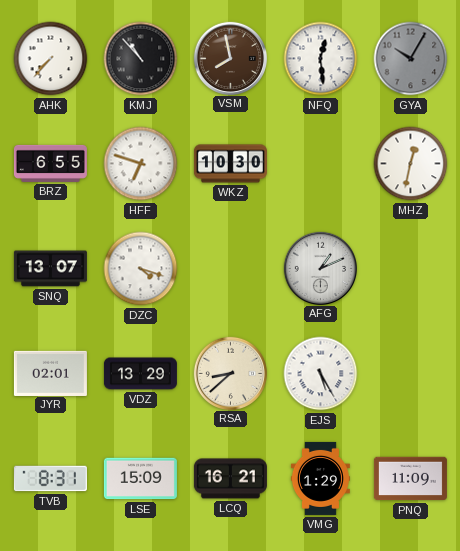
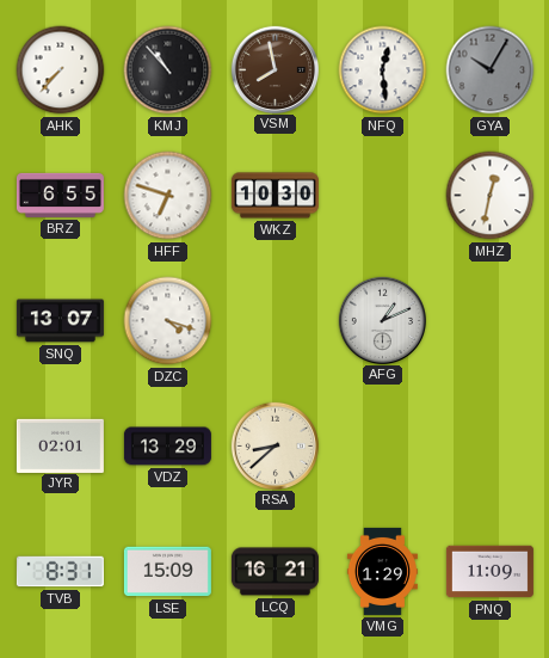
EJS: 5:25 -> none (321, 374)
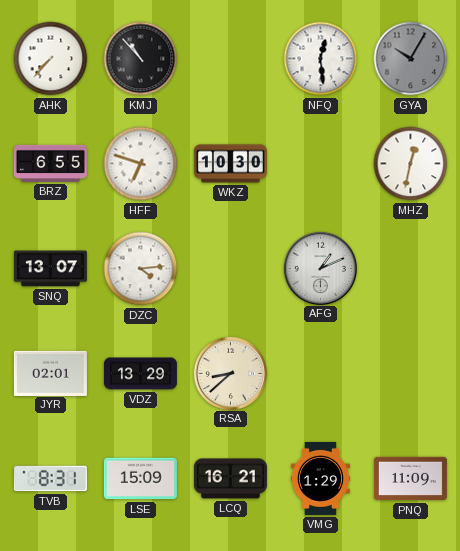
VSM: 7:58 -> none (274, 69)
DZC: 4:18 -> 4:14 (141, 269)
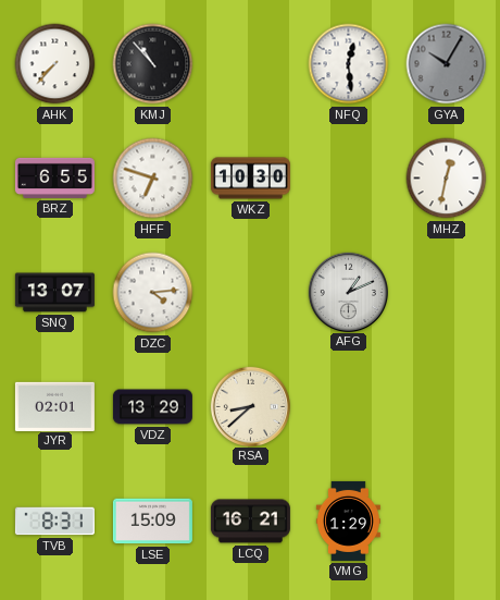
PNQ: 11:09 -> none (410, 479)
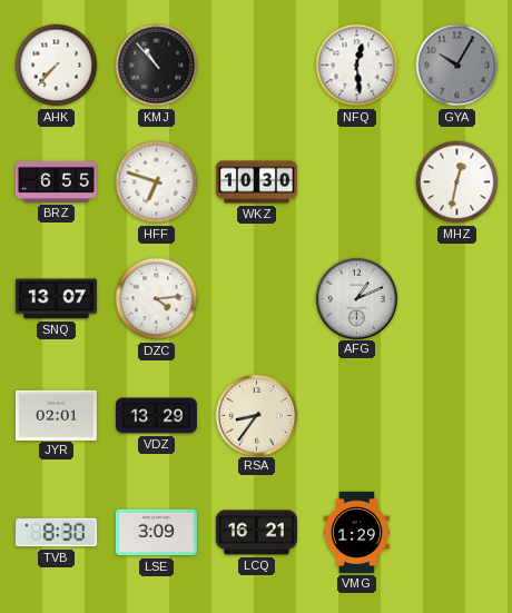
RSA: 8:38 -> 8:36 (256, 415)
TVB: 8:31 -> 8:30 (56, 533)
LSE: 15:09 -> 3:09 (156, 533)
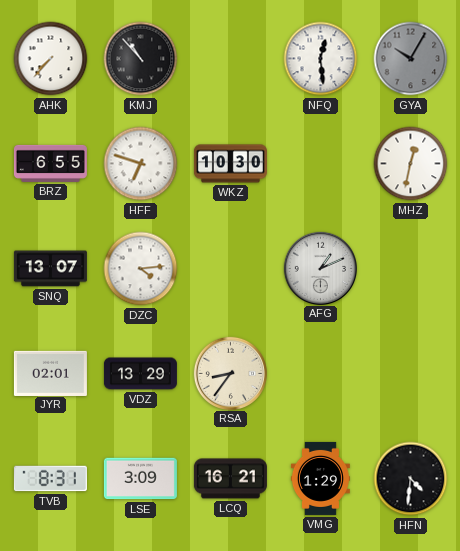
TVB: 8:30 -> 8:31 (50, 479)
HFN: none -> 4:31 (411, 479)
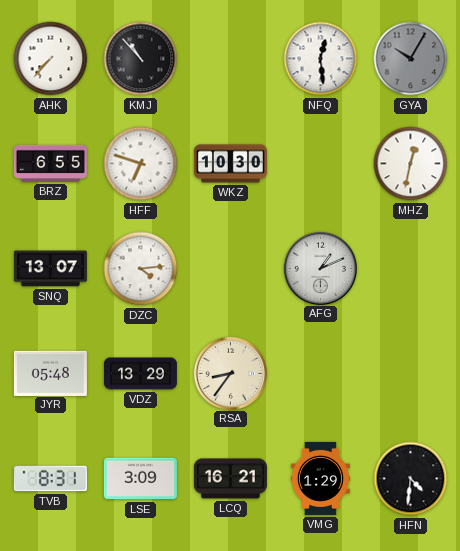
JYR: 02:01 -> 05:48 (50, 373)
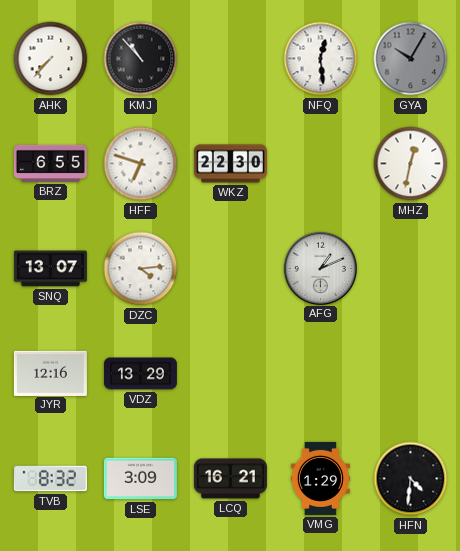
WKZ: 10:30 -> 22:30 (230, 164)
JYR: 05:48 -> 12:16 (50, 373)
RSA: 8:36 -> none (230, 373)
TVB: 8:31 -> 8:32 (50, 479)
